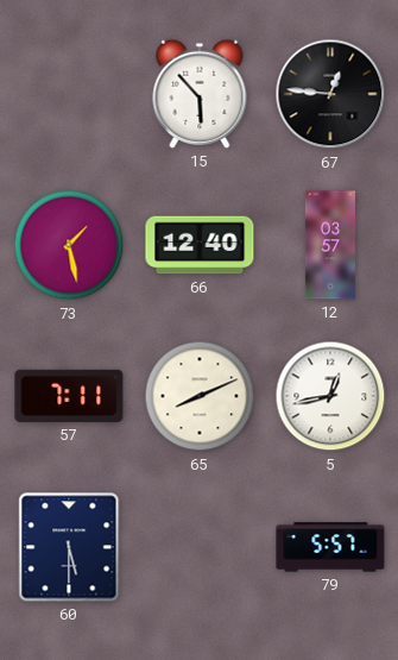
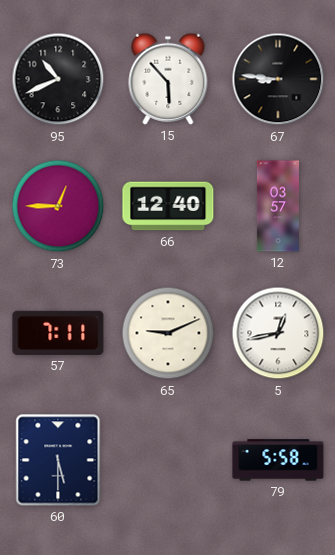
95: none -> 10:41 (58, 79)
67: 12:46 -> 8:46 (278, 79)
73: 1:28 -> 12:45 (58, 206)
65: 8:11 -> 9:11 (168, 333)
79: 5:57 -> 5:58 (278, 460)
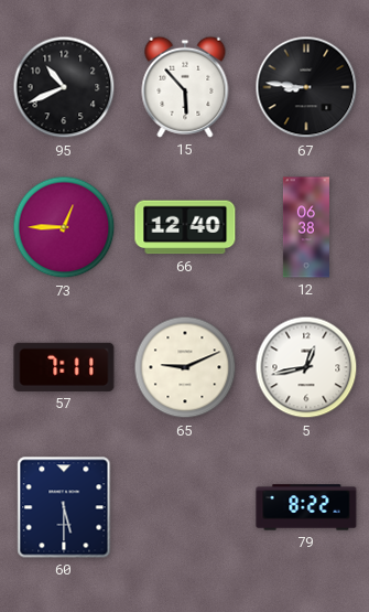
12: 03:57 -> 06:38 (306, 227)
79: 5:58 -> 8:22 (306, 507)
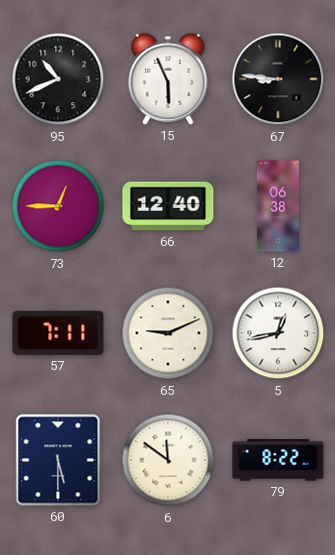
15: 5:53 -> 5:56 (168, 79)
6: none -> 11:51 (168, 460)
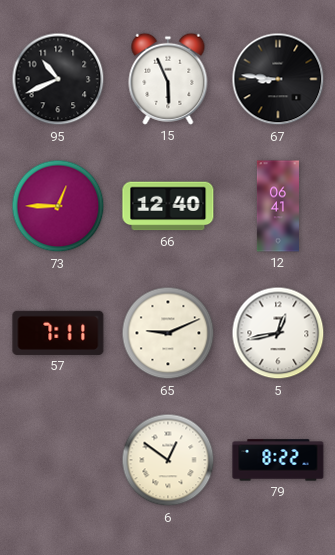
12: 06:38 -> 06:41 (278, 206)
60: 5:30 -> none (58, 460)
6: 11:51 -> 12:51 (168, 460)
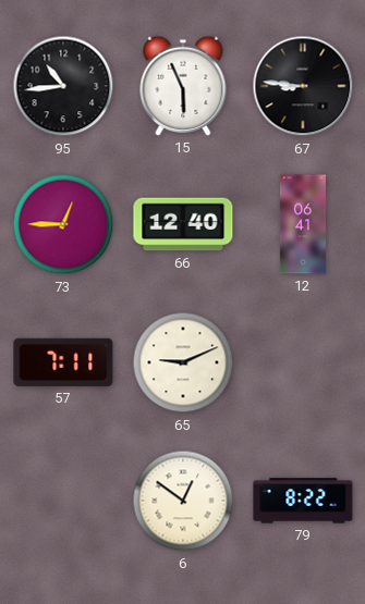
95: 10:41 -> 10:44 (63, 86)
5: 12:43 -> none (278, 333)
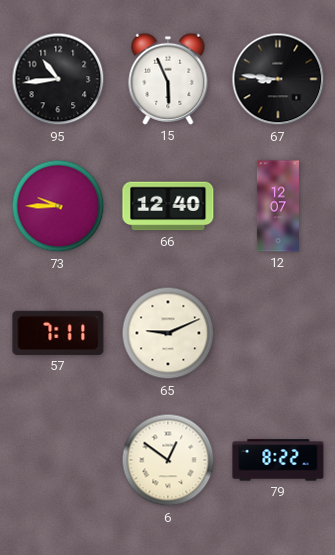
73: 12:45 -> 9:45 (58, 206)
12: 06:41 -> 12:07 (278, 206)
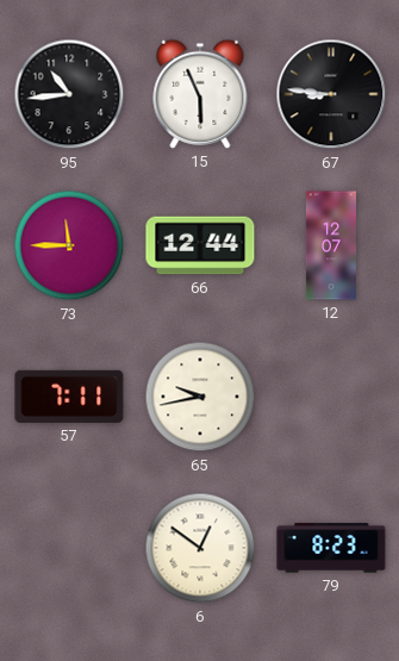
73: 9:45 -> 11:45 (69, 245)
66: 12:40 -> 12:44 (200, 245)
65: 9:11 -> 9:43 (200, 397)
79: 8:22 -> 8:23 (331, 548)
